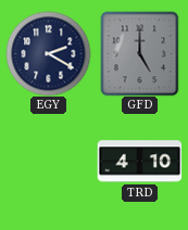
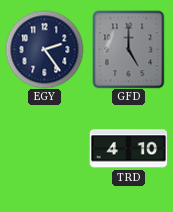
EGY: 2:20 -> 2:24 (44, 49)
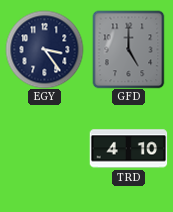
EGY: 2:24 -> 3:24 (44, 49)
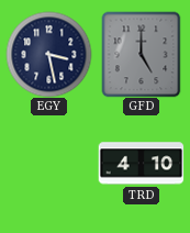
EGY: 3:24 -> 3:28 (48, 54)
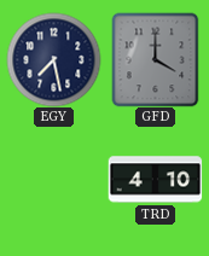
EGY: 3:28 -> 7:28 (53, 59)
GFD: 5:00 -> 4:00 (156, 59)
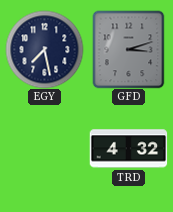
GFD: 4:00 -> 3:12 (129, 49)
TRD: 4:10 -> 4:32 (128, 149)
